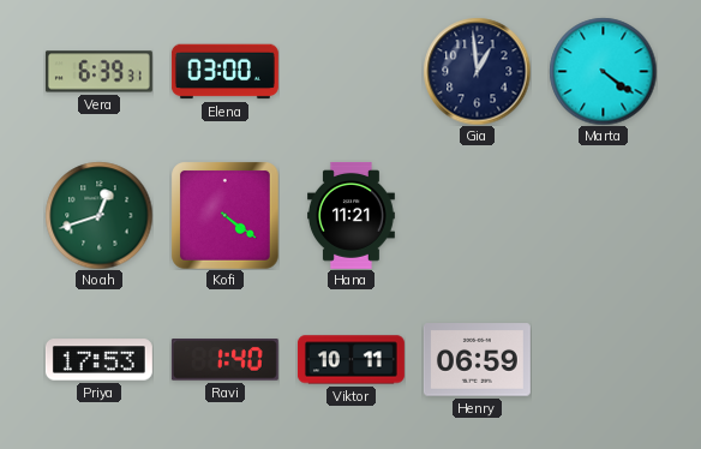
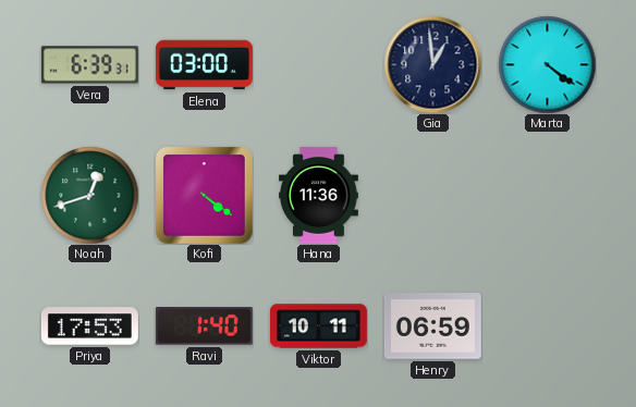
Hana: 11:21 -> 11:36 (319, 195)
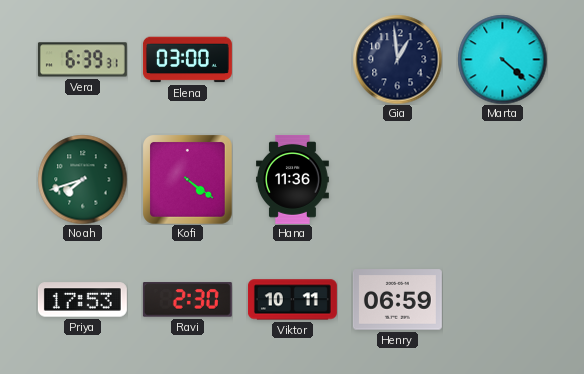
Marta: 4:21 -> 4:22 (502, 59)
Noah: 12:42 -> 7:42 (82, 179)
Ravi: 1:40 -> 2:30 (187, 300)
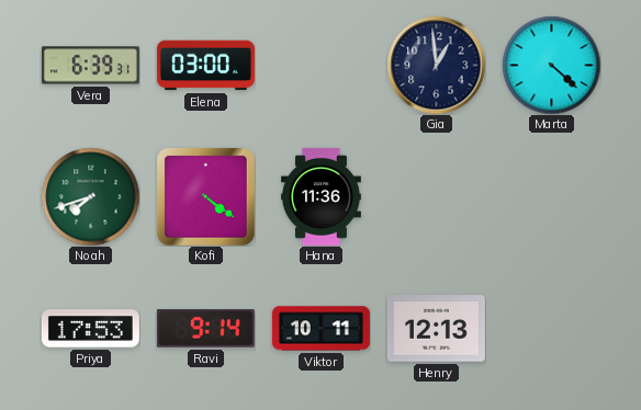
Ravi: 2:30 -> 9:14 (205, 329)
Henry: 06:59 -> 12:13 (436, 329)
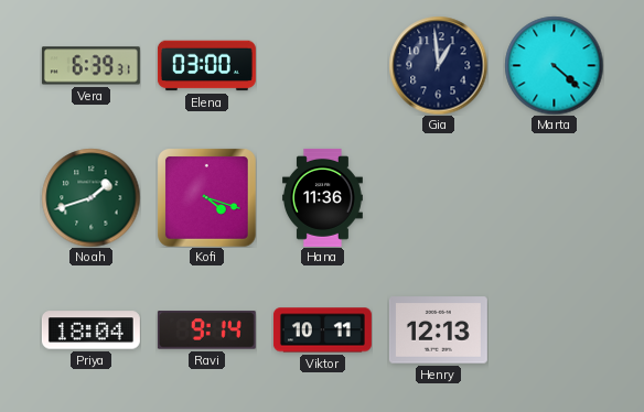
Noah: 7:42 -> 1:42 (90, 197)
Kofi: 4:21 -> 4:18 (207, 198)
Priya: 17:53 -> 18:04 (90, 330)
